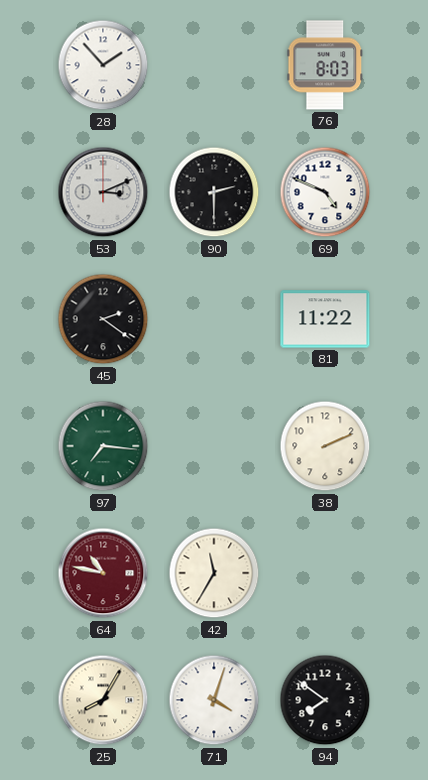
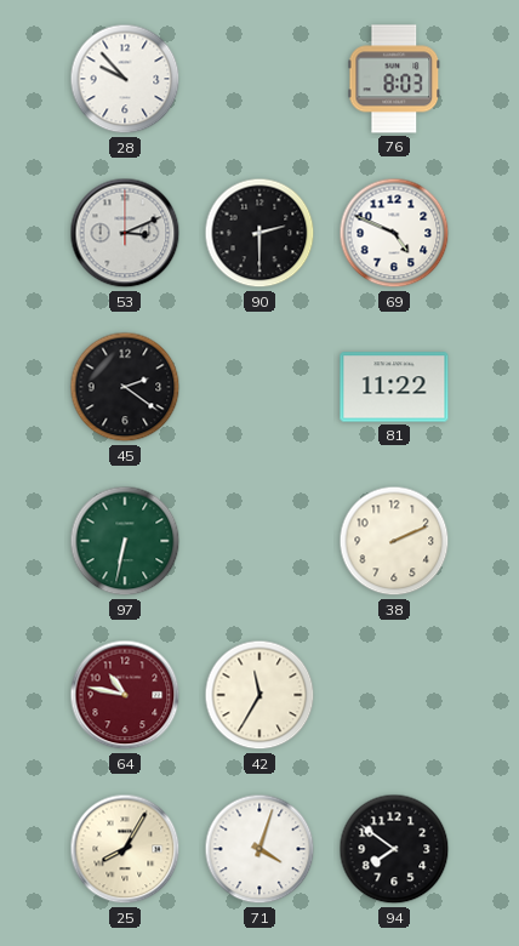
28: 1:53 -> 9:53 (125, 79)
97: 7:16 -> 6:32 (125, 541)
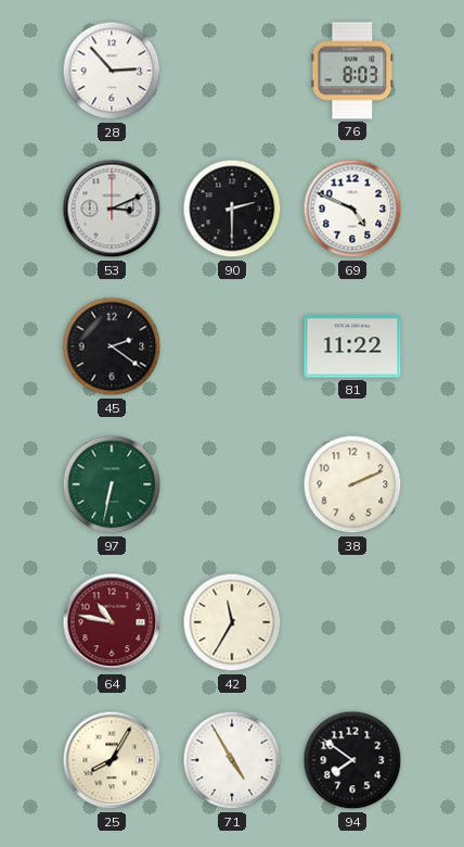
28: 9:53 -> 2:53 (112, 71)
71: 4:03 -> 4:55 (232, 760)
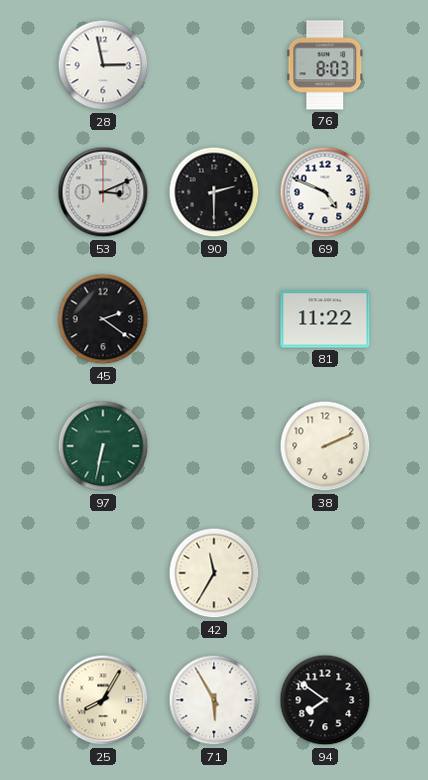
28: 2:53 -> 2:58 (103, 65)
64: 10:47 -> none (112, 622)
71: 4:55 -> 5:55 (214, 700)
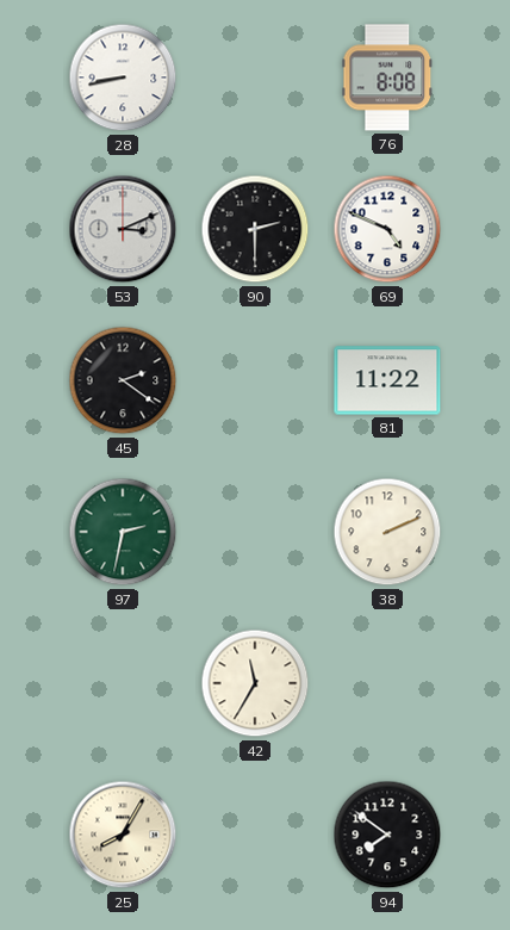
28: 2:58 -> 8:43 (123, 77)
76: 8:03 -> 8:08 (387, 77)
97: 6:32 -> 2:32 (123, 532)
71: 5:55 -> none (214, 700)
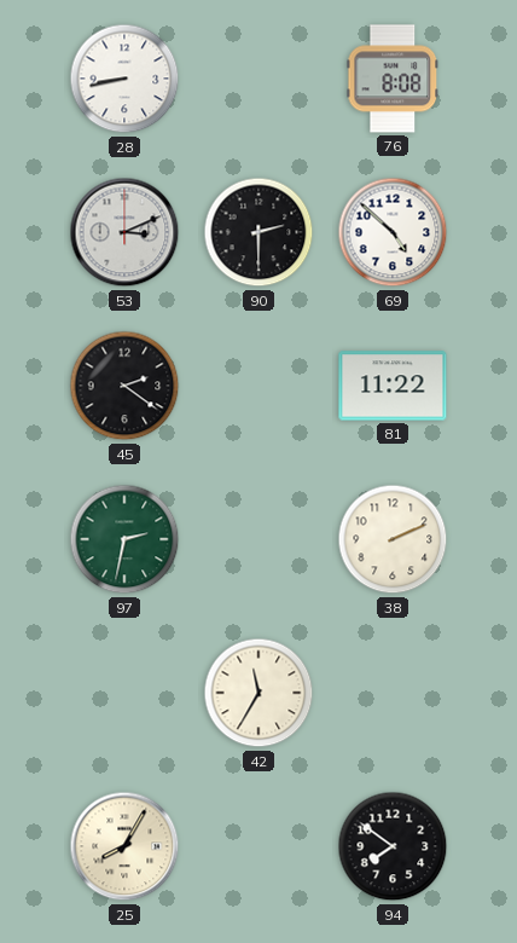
69: 4:49 -> 4:52 (393, 232)
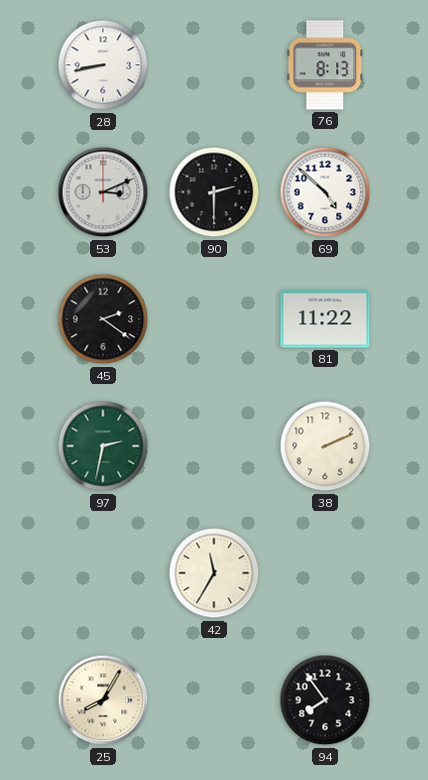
76: 8:08 -> 8:13 (325, 65)
94: 7:51 -> 7:54 (325, 700)
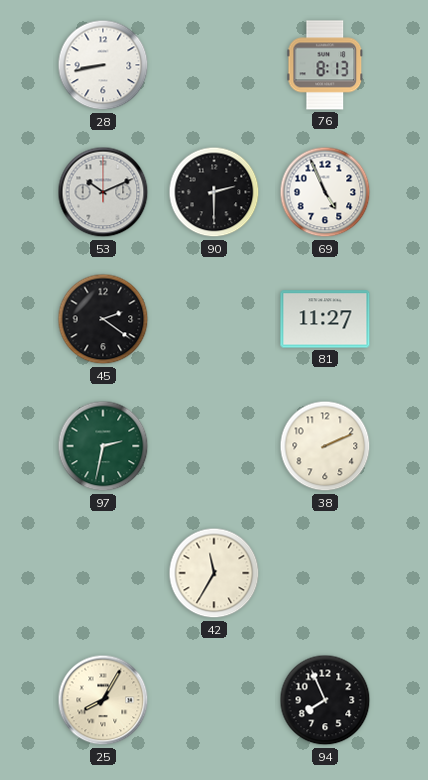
53: 3:11 -> 10:11 (103, 192)
69: 4:52 -> 4:56 (325, 192)
81: 11:22 -> 11:27 (325, 319)
94: 7:54 -> 7:56 (325, 700)
